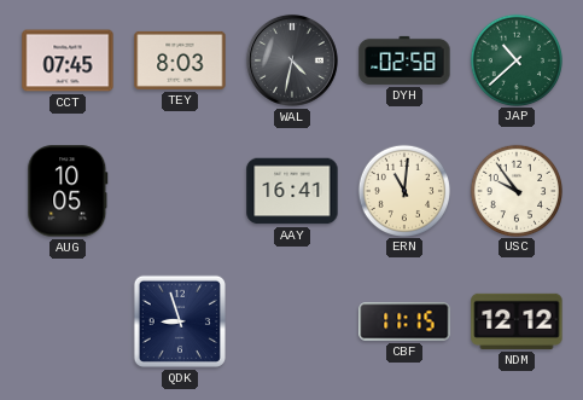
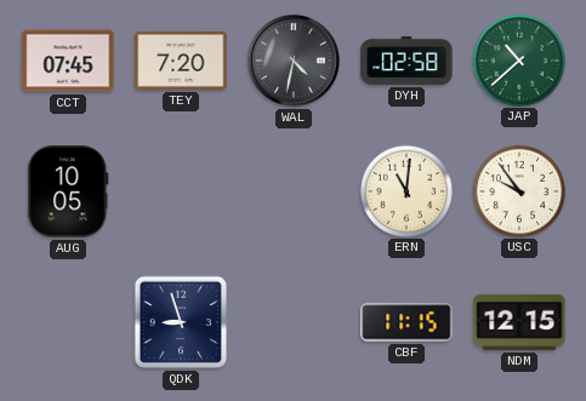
TEY: 8:03 -> 7:20 (181, 61)
AAY: 16:41 -> none (292, 191)
NDM: 12:12 -> 12:15 (519, 322)
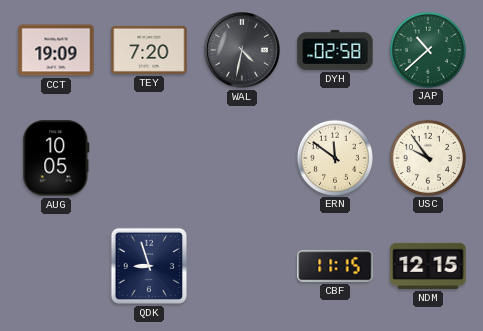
CCT: 07:45 -> 19:09 (56, 50)
ERN: 11:01 -> 11:51 (334, 157)
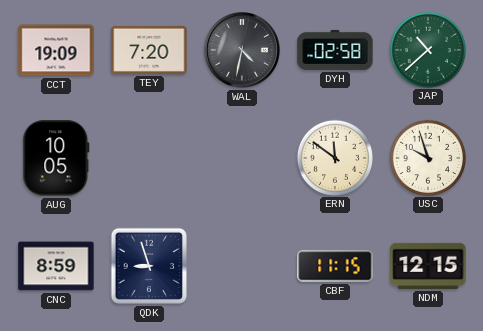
USC: 9:54 -> 9:57 (427, 157)
CNC: none -> 8:59 (56, 266)
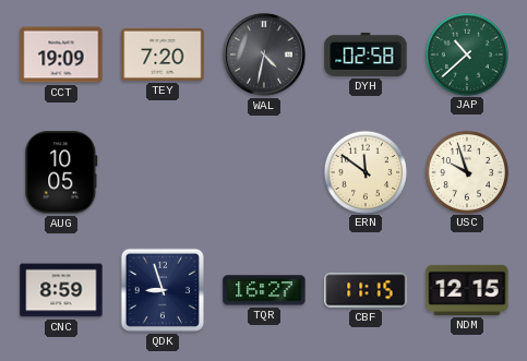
TQR: none -> 16:27 (264, 290)
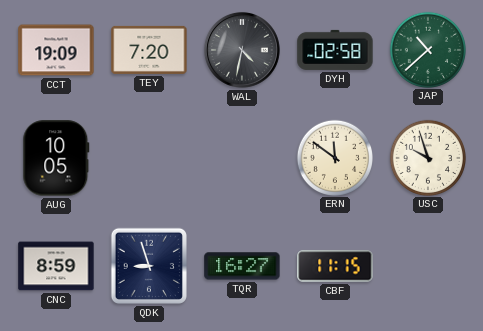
NDM: 12:15 -> none (467, 290)
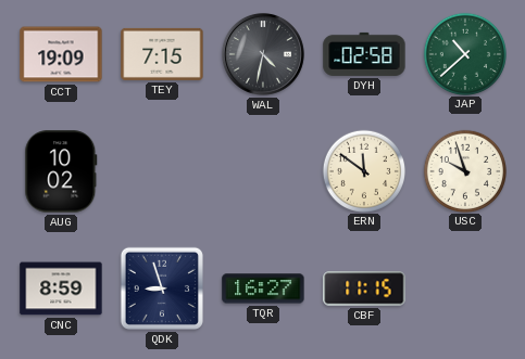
TEY: 7:20 -> 7:15 (162, 54)
AUG: 10:05 -> 10:02 (61, 171)
